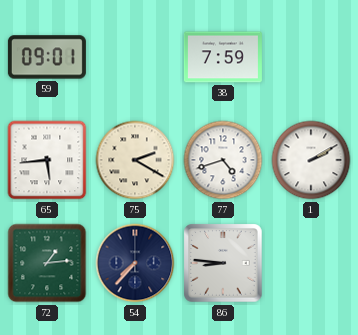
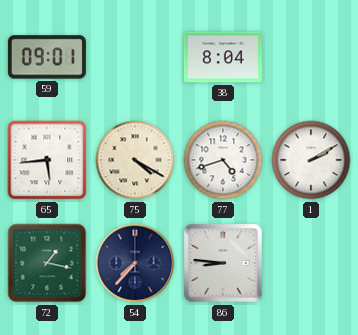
38: 7:59 -> 8:04 (223, 57)
75: 2:20 -> 4:20 (135, 160)
72: 1:14 -> 1:17 (47, 263)
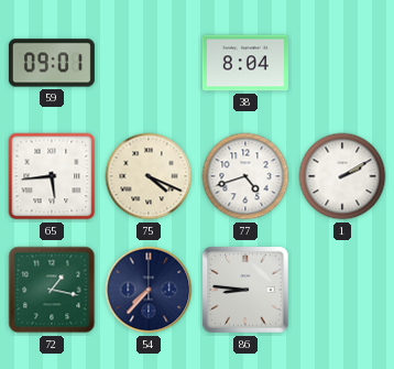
75: 4:20 -> 4:19 (149, 176)
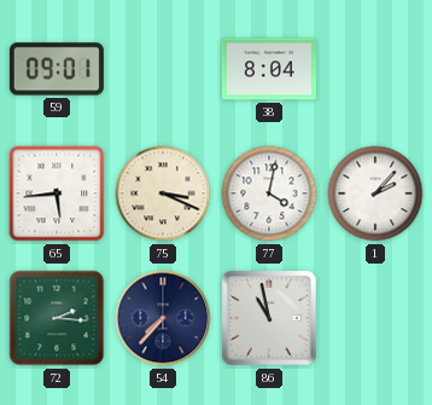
75: 4:19 -> 3:19 (163, 193)
77: 4:42 -> 4:02 (269, 193)
1: 2:10 -> 2:07 (375, 193)
72: 1:17 -> 2:16 (57, 318)
86: 8:46 -> 10:58 (269, 318)
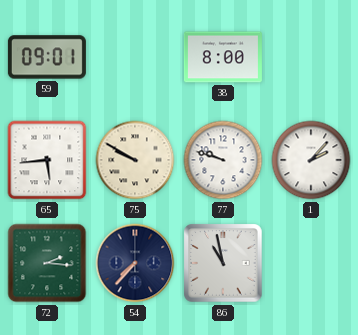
38: 8:04 -> 8:00 (223, 57)
75: 3:19 -> 9:50 (135, 160)
77: 4:02 -> 9:48 (223, 160)
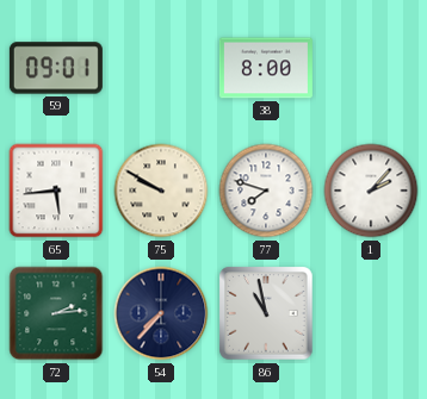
77: 9:48 -> 7:48 (266, 191)
72: 2:16 -> 2:14 (56, 313)
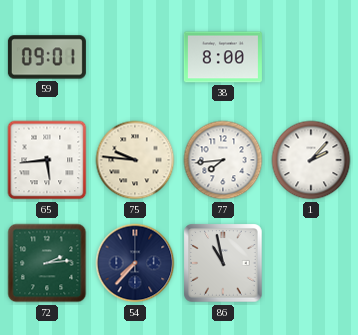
75: 9:50 -> 9:46 (135, 160)
77: 7:48 -> 7:44 (223, 160)
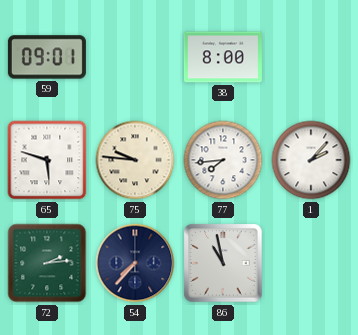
65: 5:44 -> 5:48 (47, 160)
